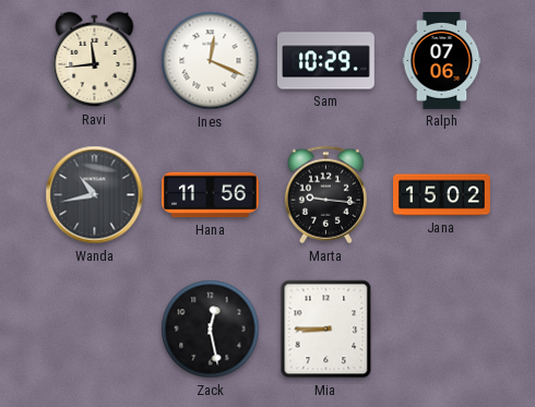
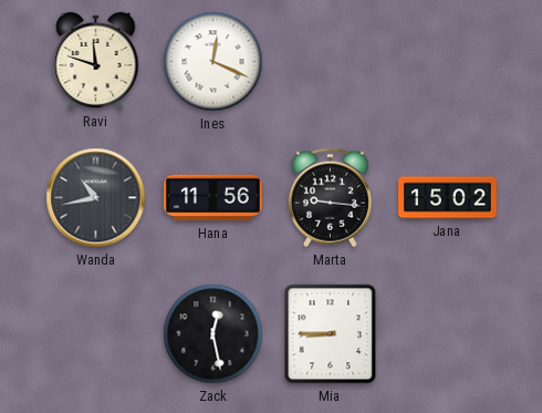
Ravi: 11:44 -> 11:48 (96, 61)
Sam: 10:29 -> none (326, 61)
Ralph: 07:06 -> none (442, 61)
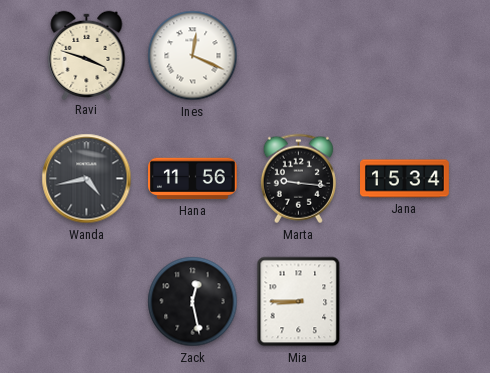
Ravi: 11:48 -> 3:48 (87, 55)
Wanda: 10:43 -> 4:43 (87, 179)
Jana: 15:02 -> 15:34 (405, 179)
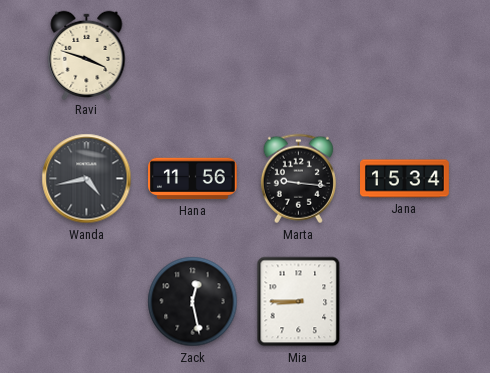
Ines: 12:19 -> none (193, 56)
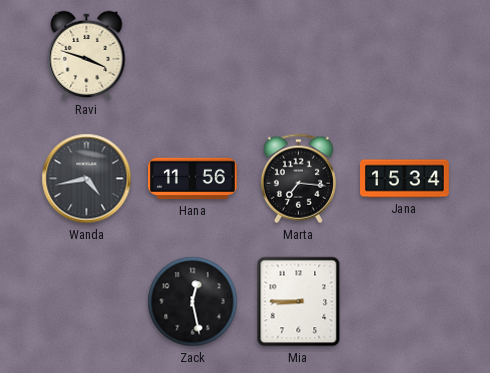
Marta: 9:16 -> 7:16 (298, 179)
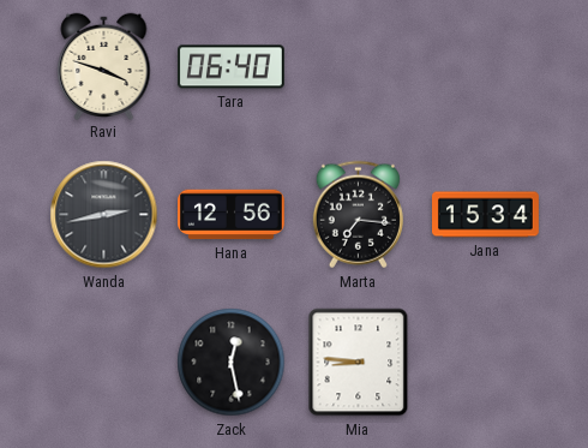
Tara: none -> 06:40 (232, 67)
Wanda: 4:43 -> 2:43 (104, 215)
Hana: 11:56 -> 12:56 (232, 215)
Mia: 8:45 -> 8:46 (359, 363)
